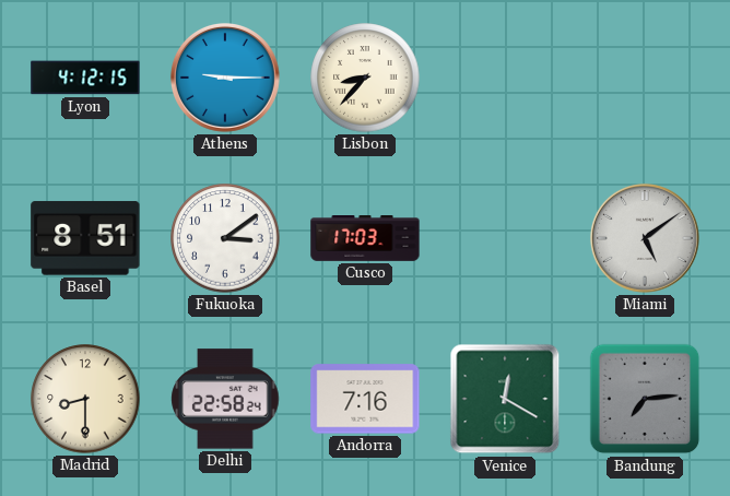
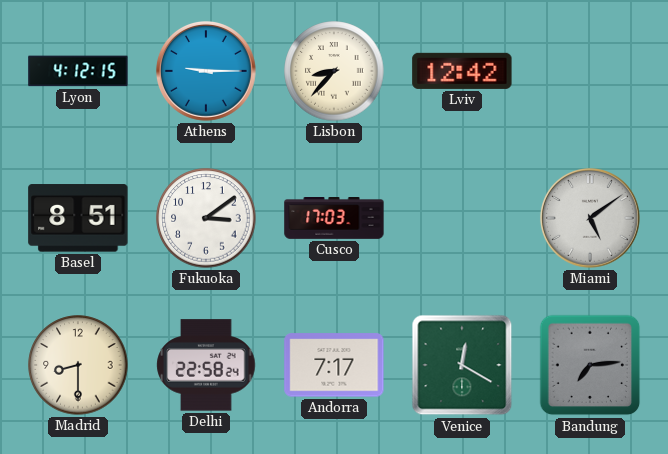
Lviv: none -> 12:42 (462, 71)
Andorra: 7:16 -> 7:17 (334, 365)
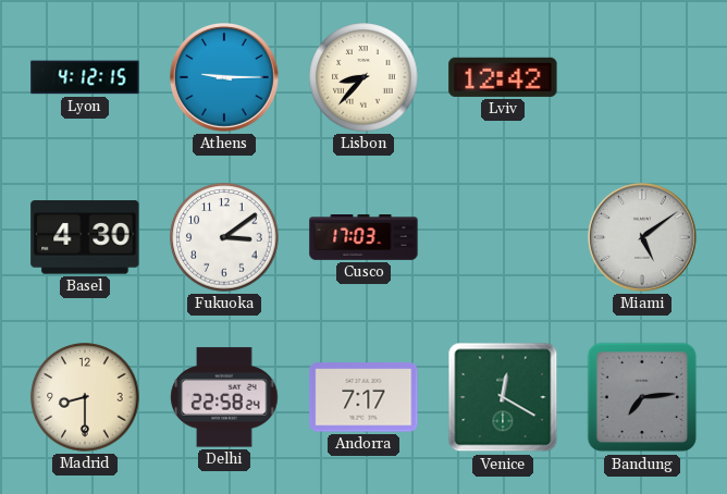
Basel: 8:51 -> 4:30 (85, 237)
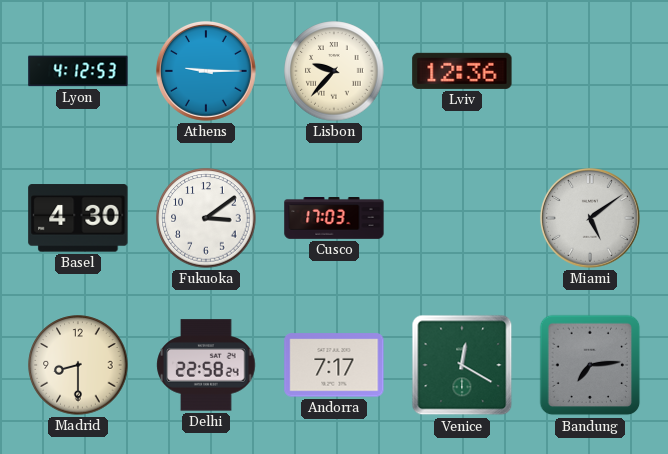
Lyon: 4:12:15 -> 4:12:53 (78, 71)
Lisbon: 8:37 -> 9:37 (334, 71)
Lviv: 12:42 -> 12:36 (462, 71)
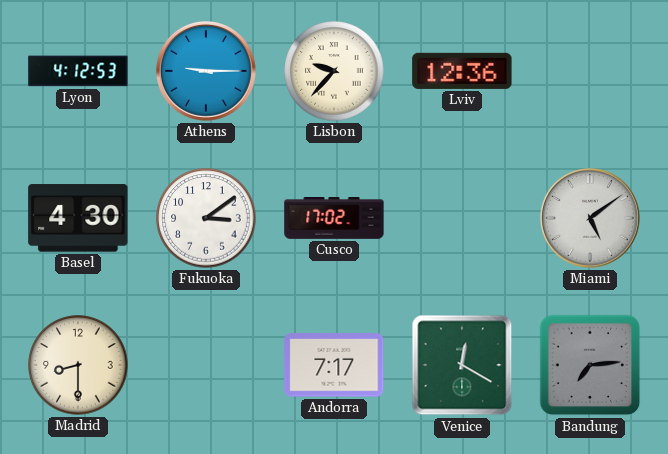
Cusco: 17:03 -> 17:02 (334, 219)
Delhi: 22:58 -> none (206, 365)
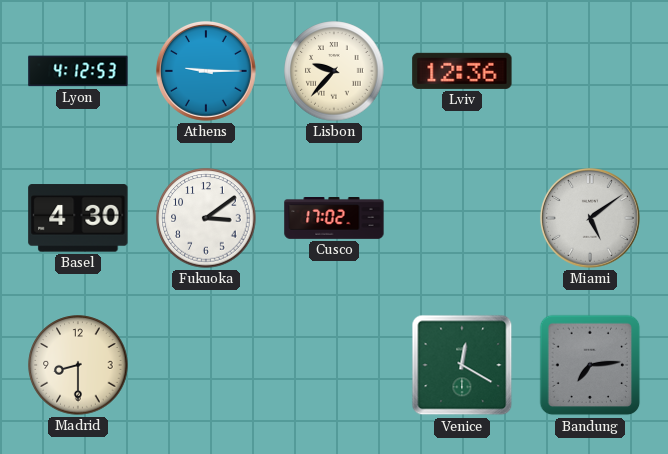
Andorra: 7:17 -> none (334, 365)
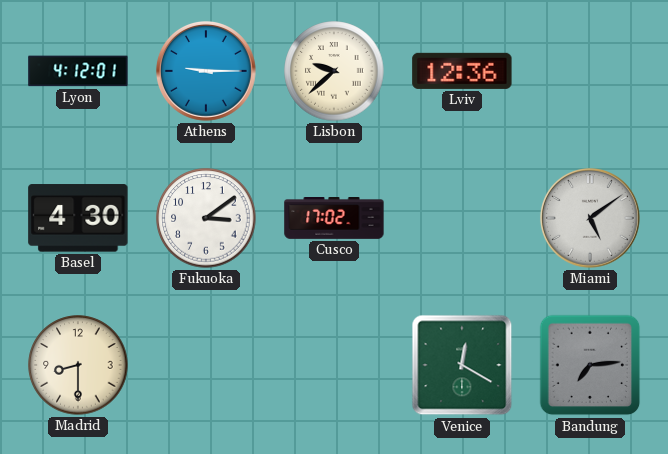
Lyon: 4:12:53 -> 4:12:01 (78, 71)
Lisbon: 9:37 -> 9:38 (334, 71)
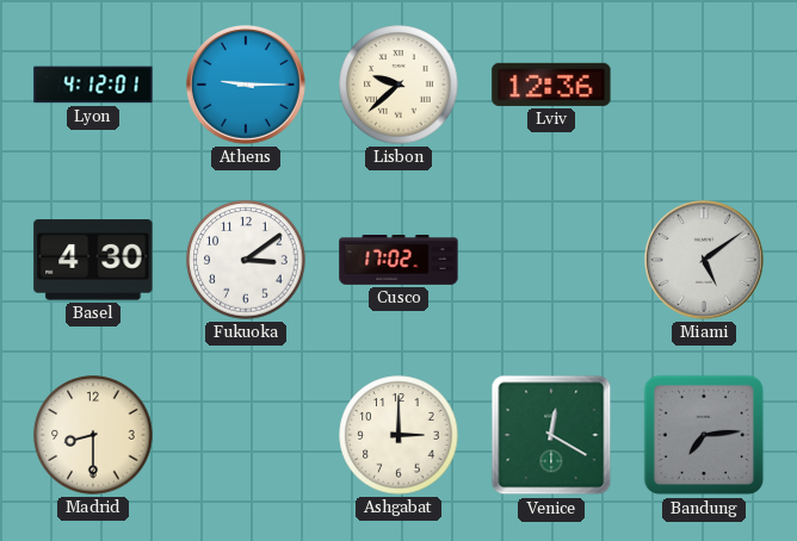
Ashgabat: none -> 3:00 (398, 435)
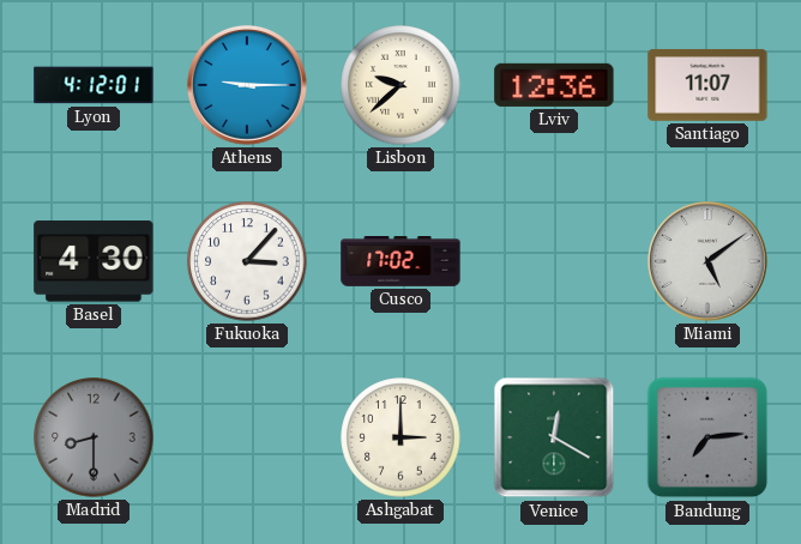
Santiago: none -> 11:07 (707, 85)
Fukuoka: 3:09 -> 3:07 (247, 261)
Madrid dial: cream -> grey (94, 437)
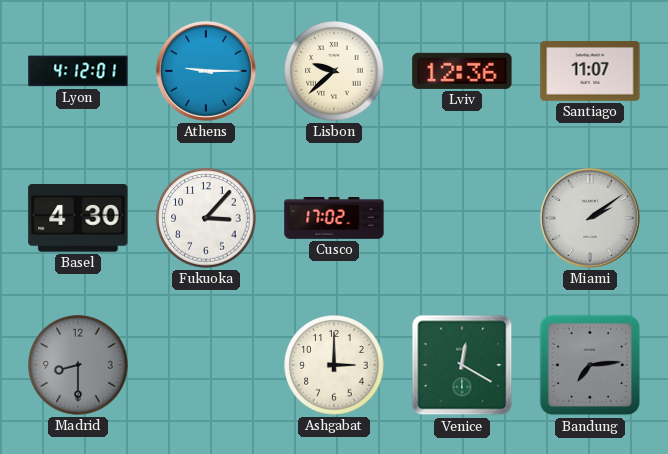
Miami: 5:09 -> 2:09 (590, 218)
